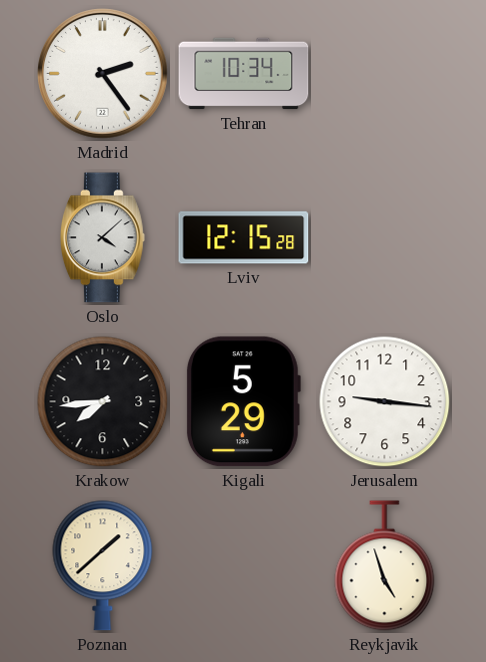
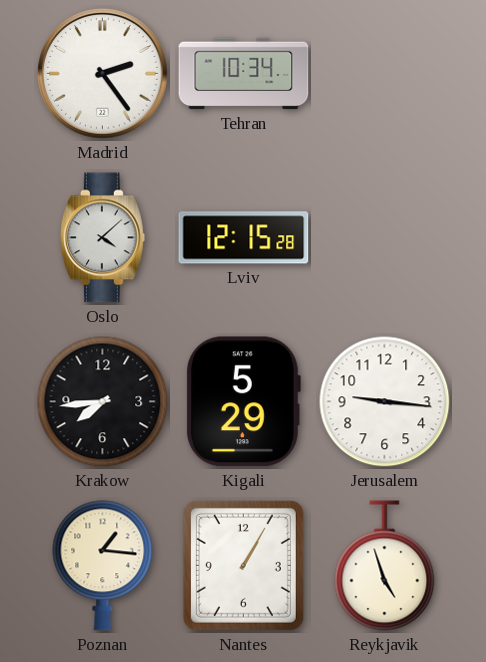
Poznan: 1:38 -> 1:16 (103, 566)
Nantes: none -> 1:05 (243, 565)
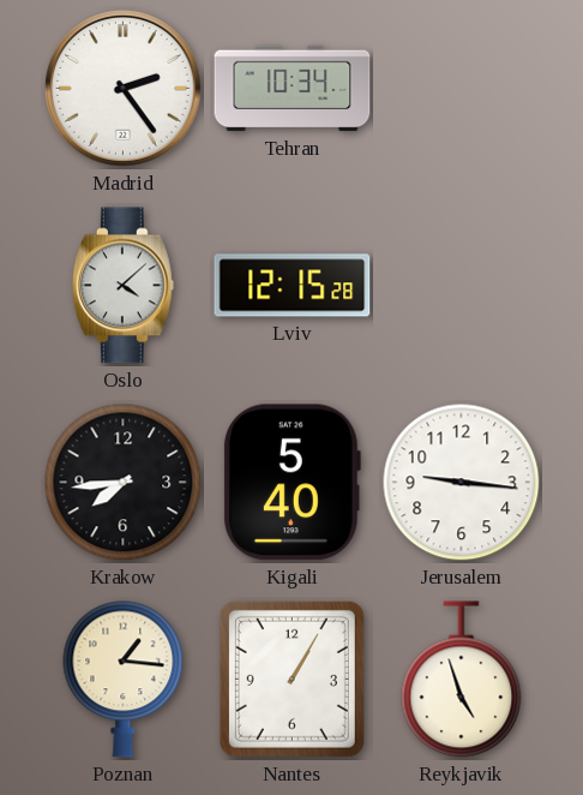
Kigali: 5:29 -> 5:40 (291, 483)
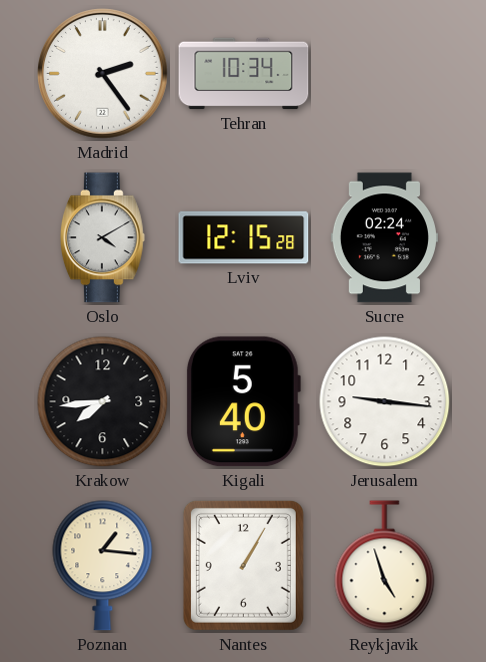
Oslo: 4:08 -> 4:10 (102, 238)
Sucre: none -> 02:24 (384, 238)
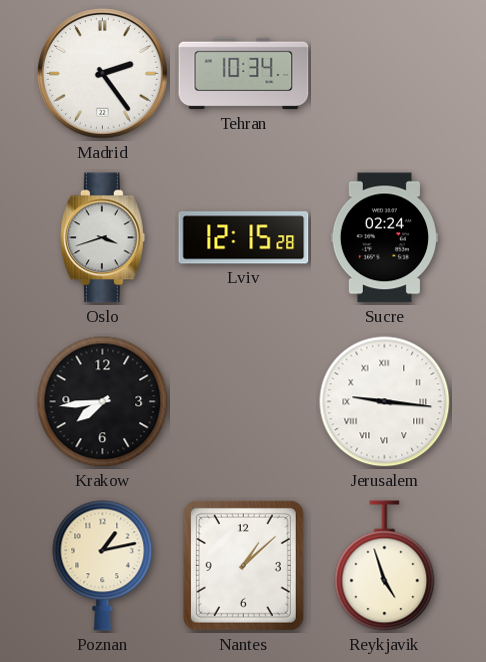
Oslo: 4:10 -> 3:42 (102, 238)
Kigali: 5:40 -> none (243, 402)
Jerusalem numerals: Arabic -> Roman (385, 402)
Poznan: 1:16 -> 1:13 (103, 566)
Nantes: 1:05 -> 1:08 (243, 565)
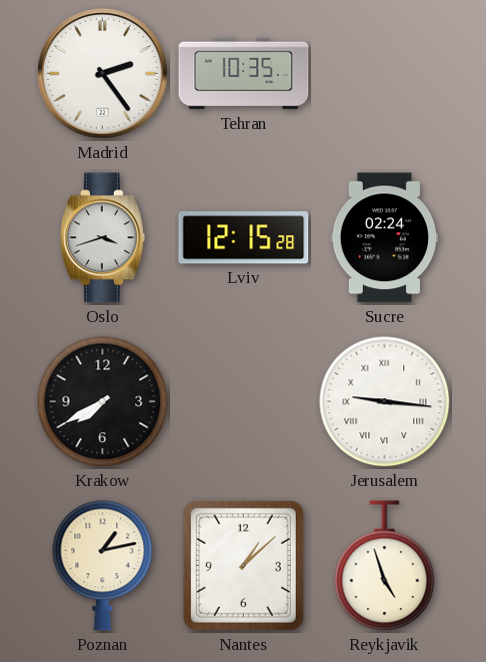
Tehran: 10:34 -> 10:35 (244, 74)
Krakow: 7:44 -> 7:40 (103, 402)
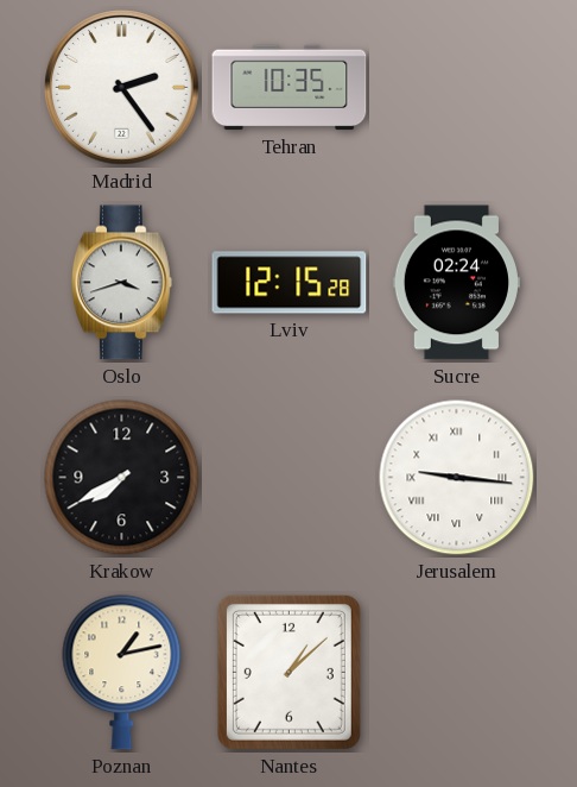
Reykjavik: 4:57 -> none (385, 566)
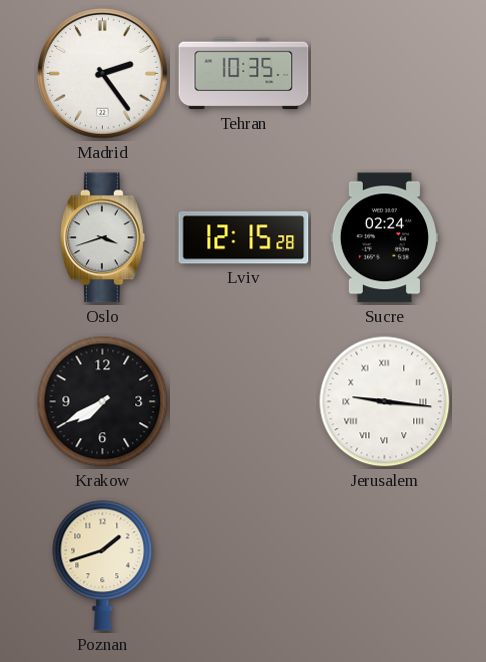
Poznan: 1:13 -> 1:42 (103, 566)
Nantes: 1:08 -> none (288, 672)
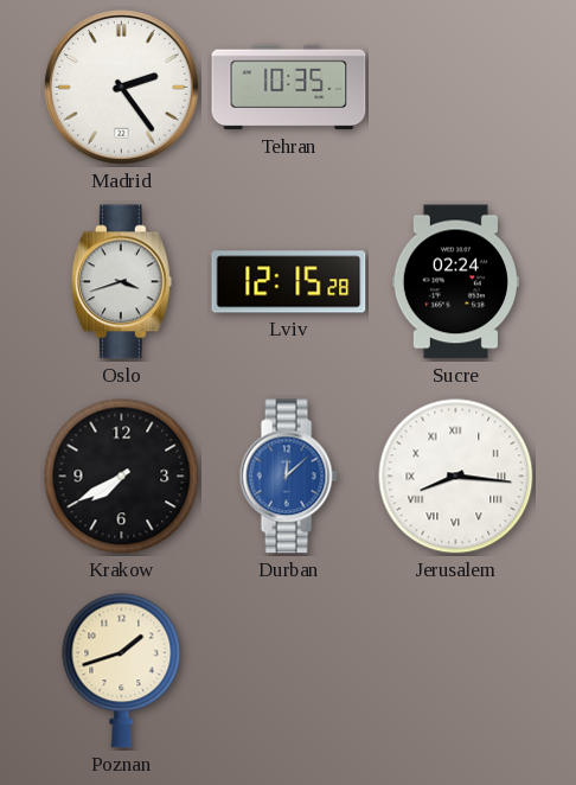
Durban: none -> 12:08 (288, 477)
Jerusalem: 9:16 -> 8:16 (456, 477)
